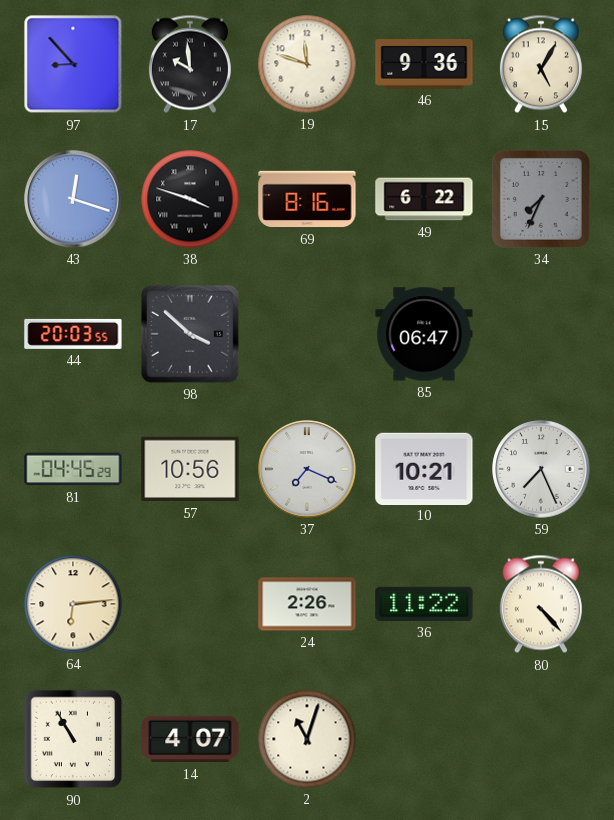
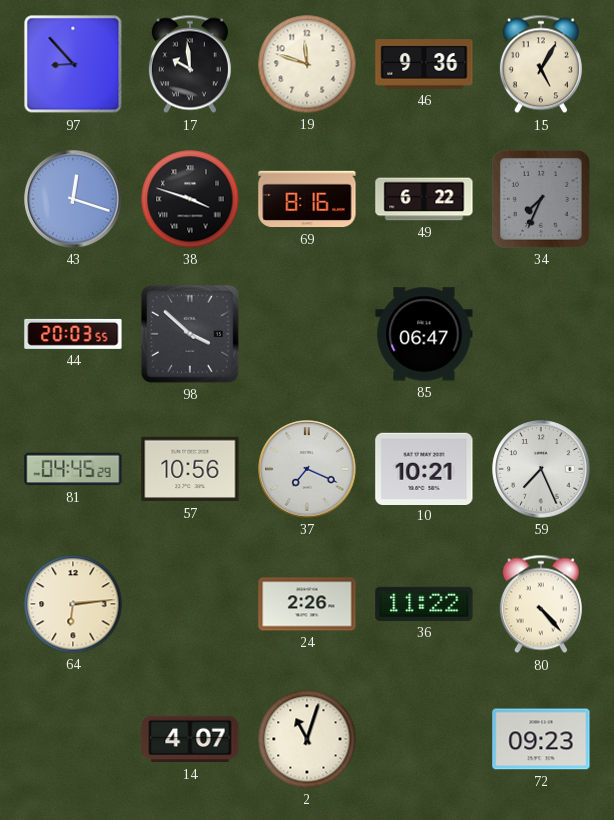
90: 10:55 -> none (73, 739)
72: none -> 09:23 (541, 739)
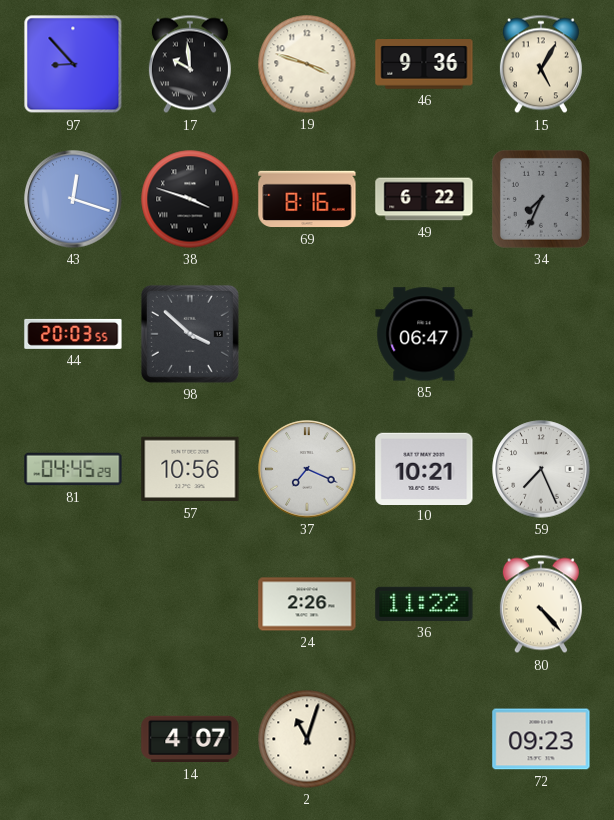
19: 11:48 -> 3:48 (307, 64)
64: 6:14 -> none (73, 604)
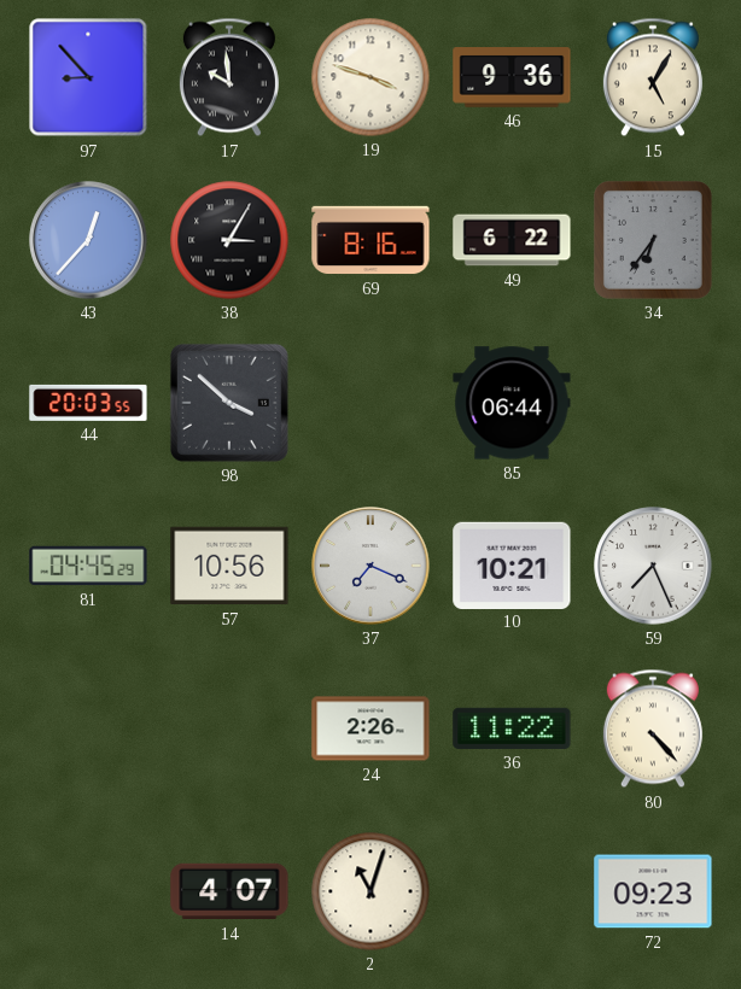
43: 12:18 -> 12:37 (88, 240)
38: 3:48 -> 3:05 (229, 240)
34: 7:34 -> 6:36 (653, 240)
85: 06:47 -> 06:44 (512, 403)
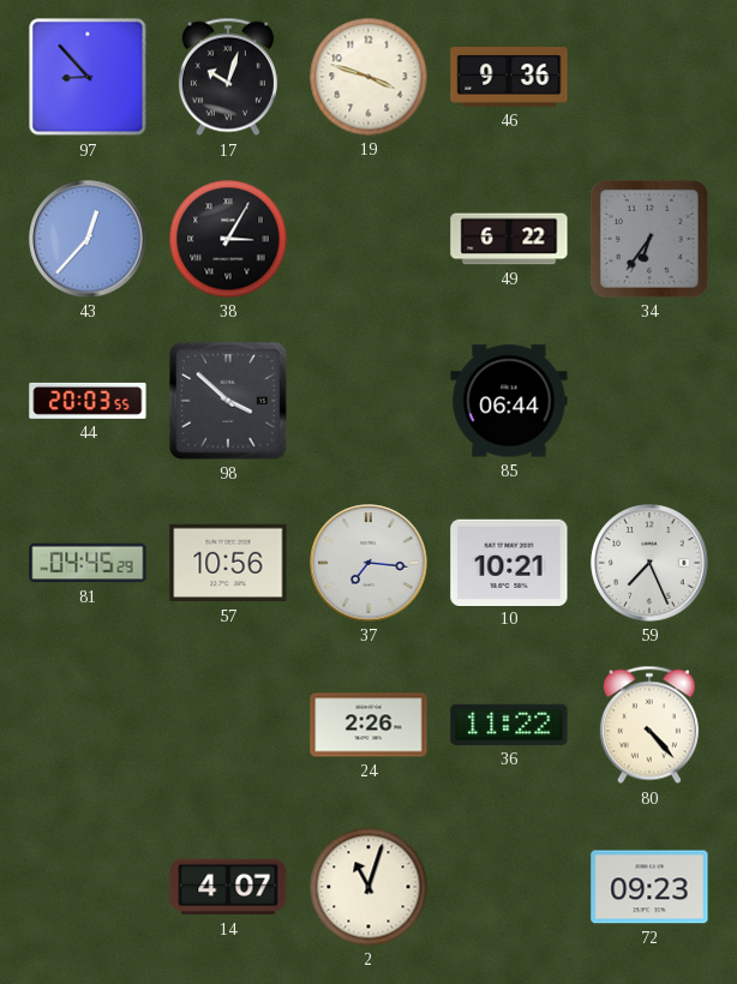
17: 9:59 -> 10:03 (228, 77)
15: 5:05 -> none (653, 77)
69: 8:16 -> none (370, 240)
37: 7:19 -> 7:16 (368, 563)
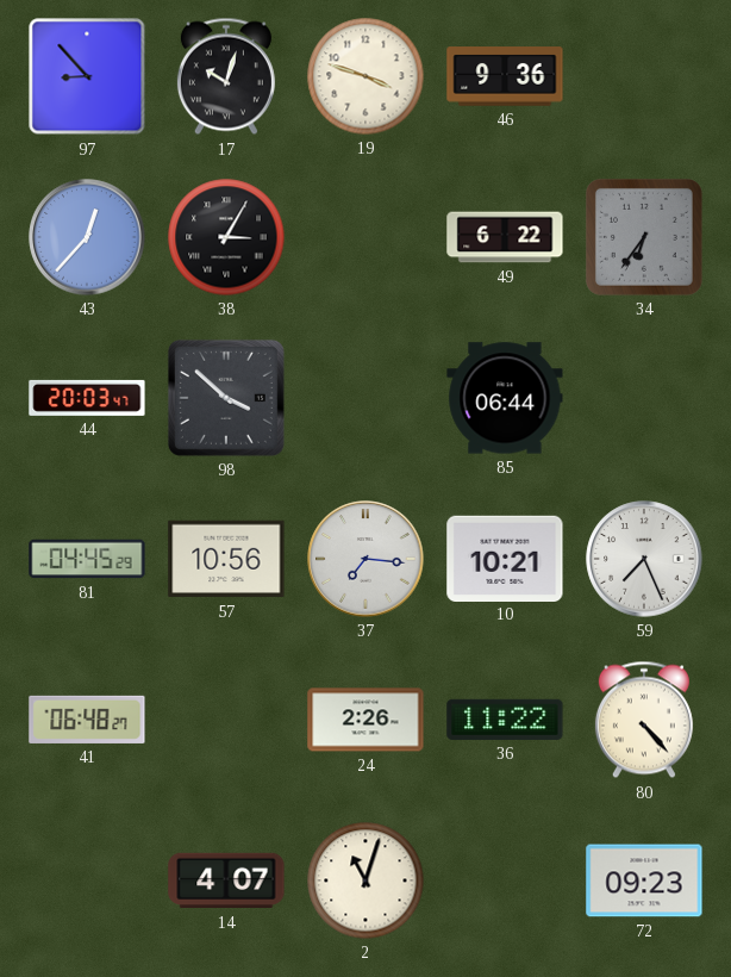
44: 20:03:55 -> 20:03:47 (87, 398)
41: none -> 06:48 (87, 720)
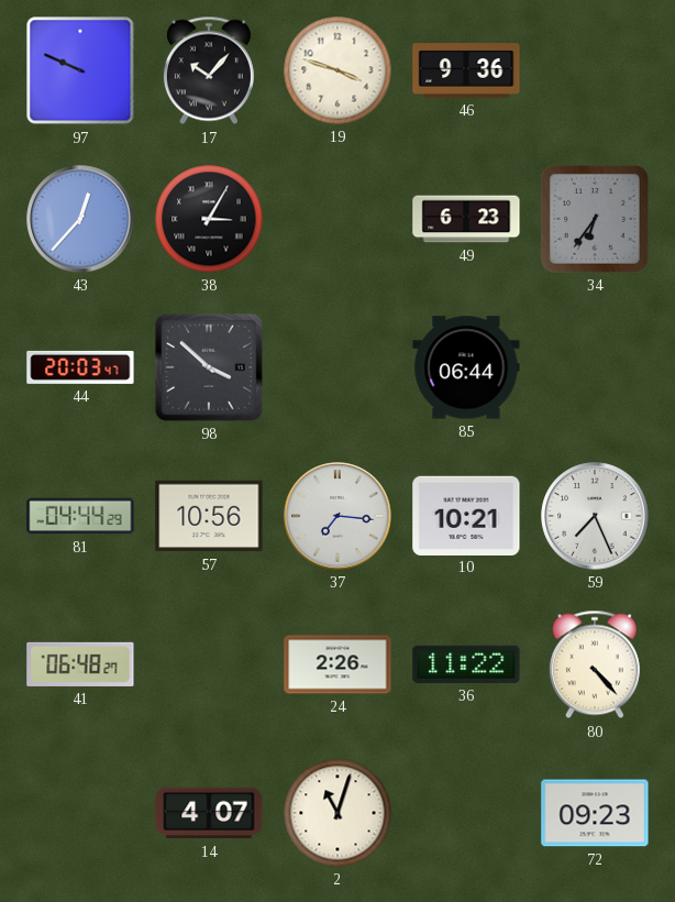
97: 8:53 -> 9:49 (80, 70)
17: 10:03 -> 10:07 (209, 70)
49: 6:22 -> 6:23 (466, 219)
81: 04:45 -> 04:44 (80, 516)
